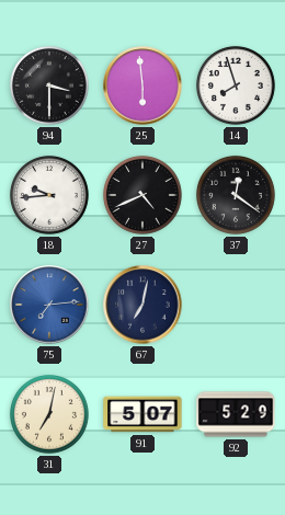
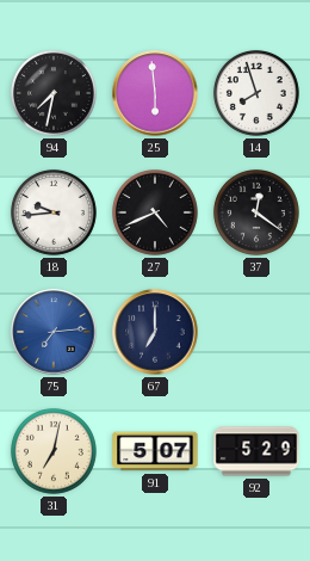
94: 3:30 -> 7:32 (54, 93)
67: 7:02 -> 7:00 (155, 332)
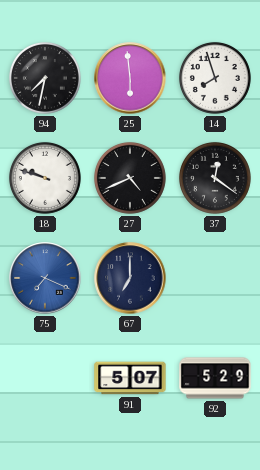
18: 9:44 -> 9:48 (45, 178)
75: 7:14 -> 7:19 (45, 278)
31: 7:02 -> none (54, 451)
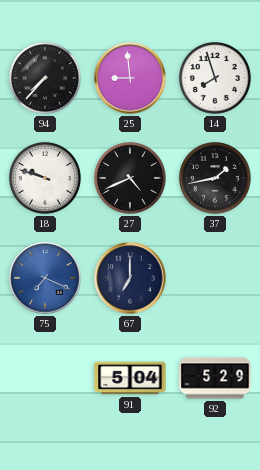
94: 7:32 -> 7:37 (45, 78)
25: 5:59 -> 8:59 (130, 78)
37: 12:21 -> 1:43 (215, 178)
91: 5:07 -> 5:04 (130, 378)
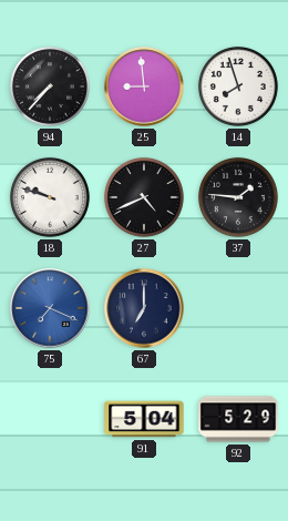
37: 1:43 -> 1:46 (238, 197)
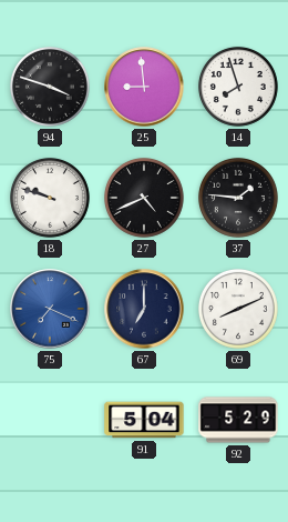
94: 7:37 -> 3:48 (50, 87)
69: none -> 8:11 (238, 309)
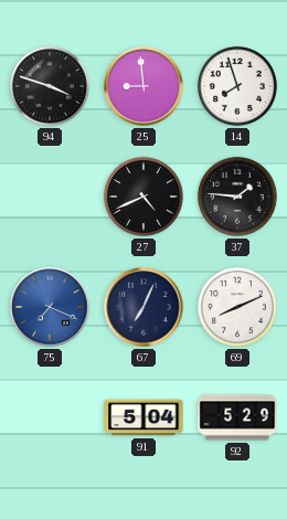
18: 9:48 -> none (50, 198)
67: 7:00 -> 7:04 (143, 307)
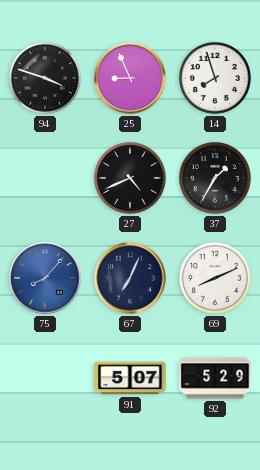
25: 8:59 -> 8:56 (130, 78)
37: 1:46 -> 1:35 (215, 178)
75: 7:19 -> 8:07 (45, 278)
91: 5:04 -> 5:07 (130, 378)
